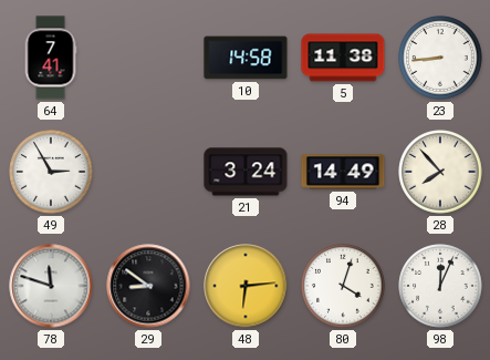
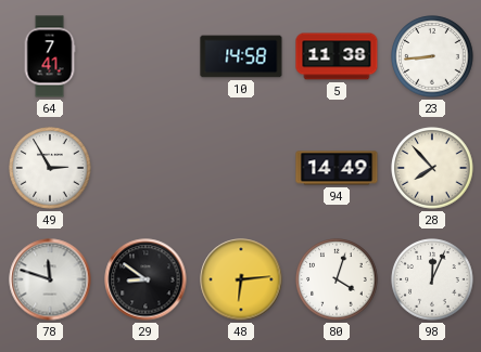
21: 3:24 -> none (246, 172)
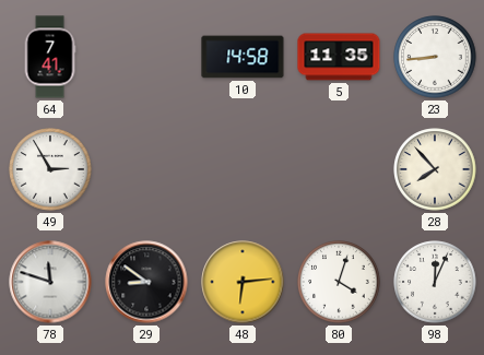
5: 11:38 -> 11:35 (339, 57)
94: 14:49 -> none (337, 168)
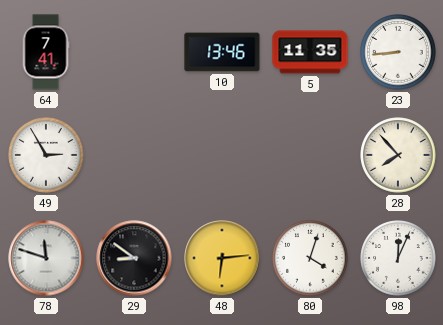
10: 14:58 -> 13:46 (222, 52)
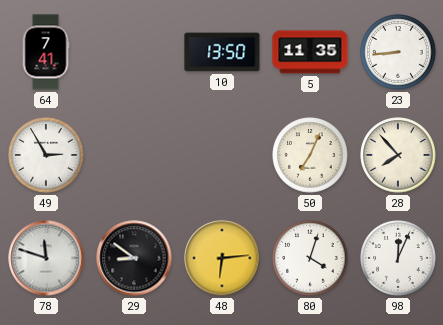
10: 13:46 -> 13:50 (222, 52)
50: none -> 7:04 (310, 155)
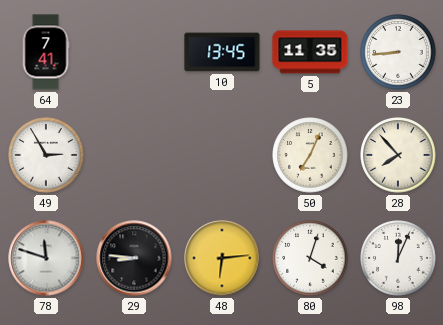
10: 13:50 -> 13:45 (222, 52)
29: 8:51 -> 8:46 (134, 258)
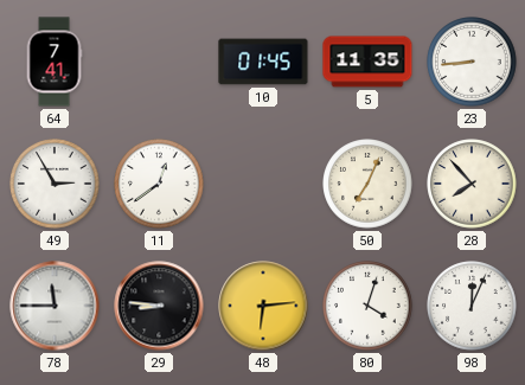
10: 13:45 -> 01:45 (263, 62)
11: none -> 12:39 (159, 184)
78: 11:48 -> 11:45 (55, 306)
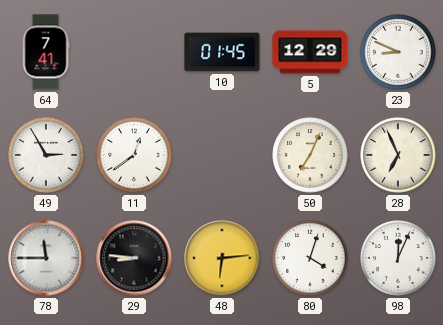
5: 11:35 -> 12:29 (310, 52)
23: 8:44 -> 8:49 (398, 52)
28: 7:53 -> 6:56 (398, 155)
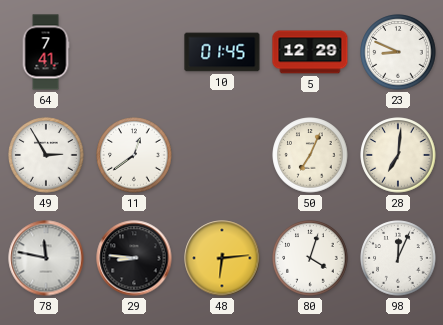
28: 6:56 -> 7:01 (398, 155)
78: 11:45 -> 11:47 (46, 258)
